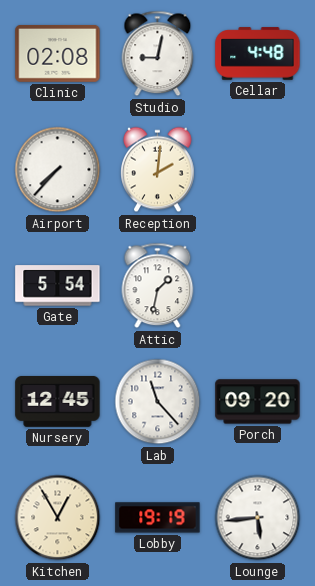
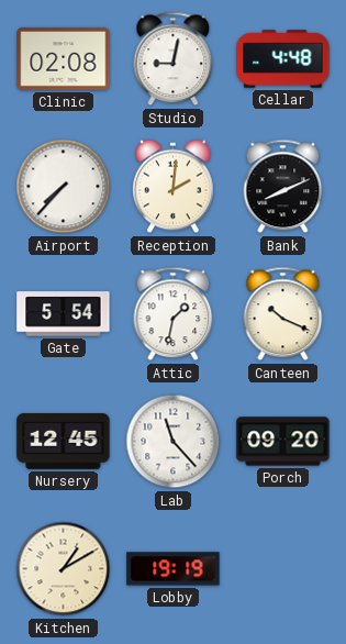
Bank: none -> 8:11 (283, 187)
Canteen: none -> 10:19 (283, 314)
Kitchen: 12:55 -> 1:10 (64, 569)
Lounge: 5:44 -> none (258, 518)
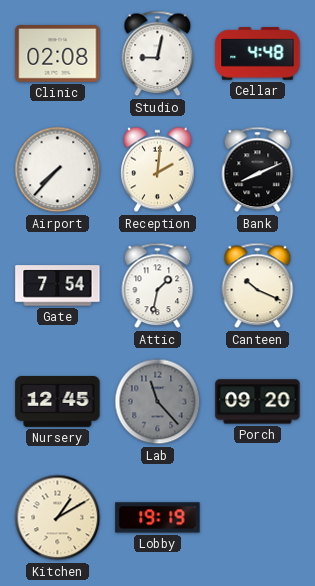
Gate: 5:54 -> 7:54 (58, 286)
Lab dial: white -> grey (158, 402)
